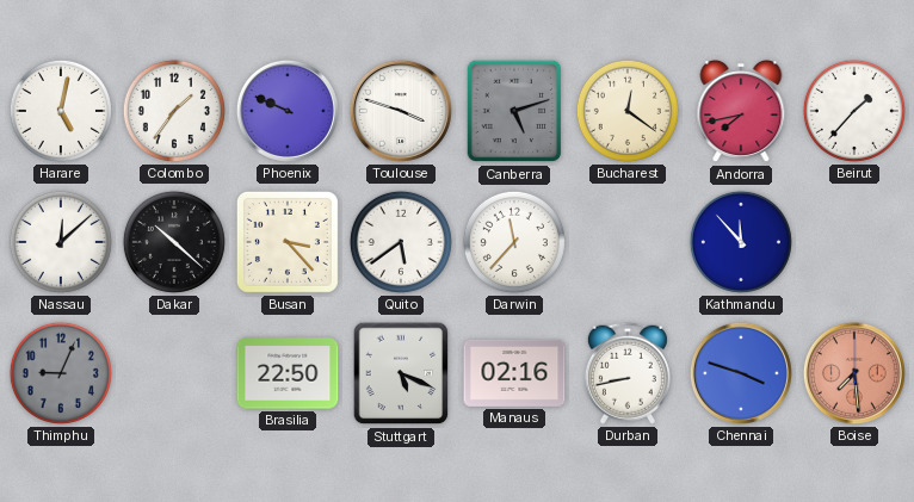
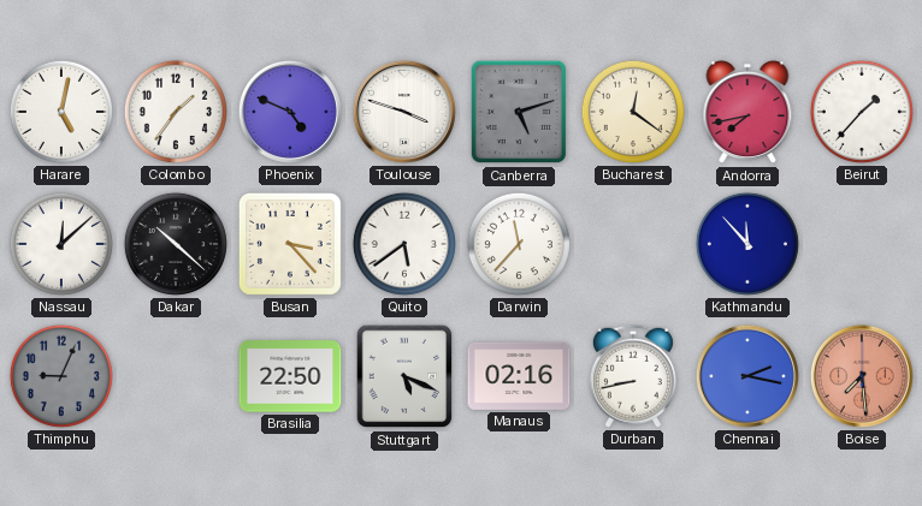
Phoenix: 9:49 -> 4:49 (290, 112)
Chennai: 3:48 -> 2:17 (747, 376)
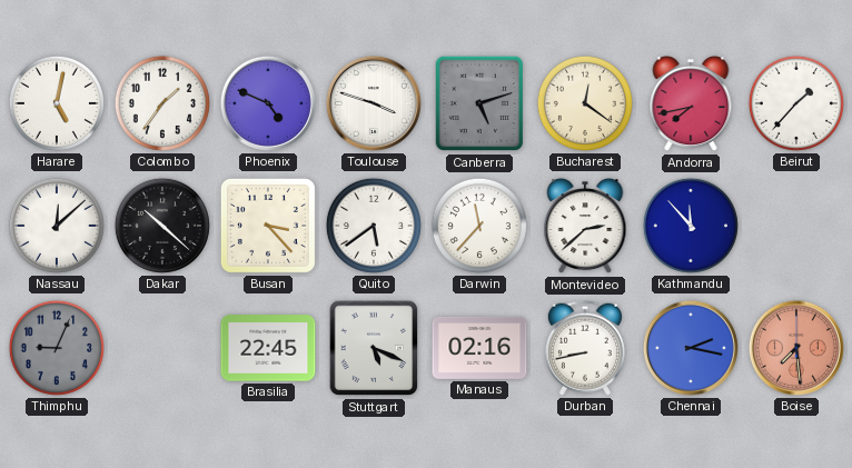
Montevideo: none -> 2:38 (585, 227)
Brasilia: 22:50 -> 22:45 (268, 348)
